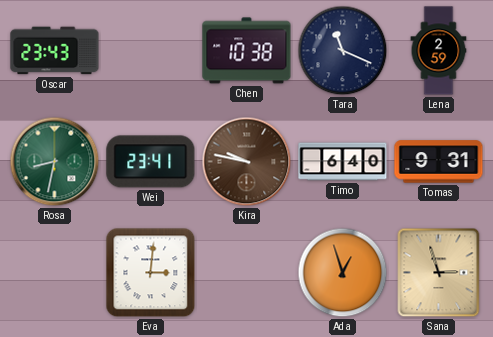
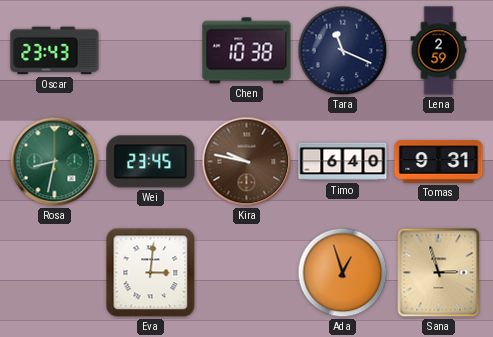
Wei: 23:41 -> 23:45 (151, 162)
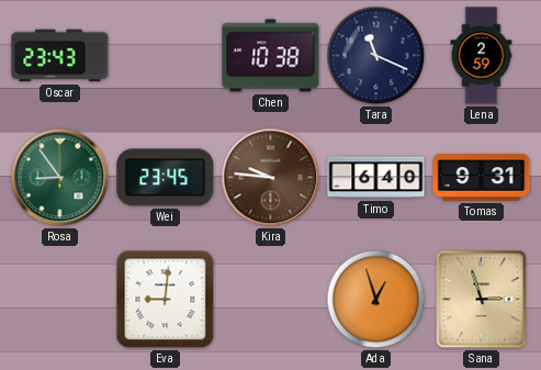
Rosa: 8:32 -> 8:54 (60, 178)
Kira: 9:47 -> 9:46 (271, 178)
Eva: 3:01 -> 9:01 (166, 300)
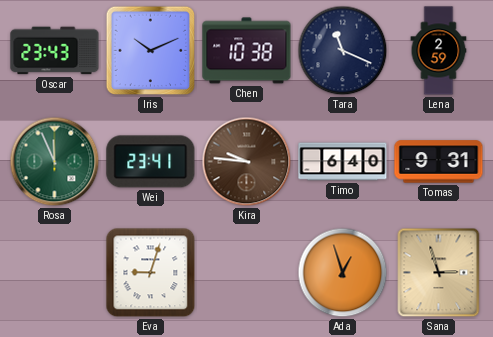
Iris: none -> 10:11 (151, 51)
Rosa: 8:54 -> 11:56 (55, 162)
Wei: 23:45 -> 23:41 (151, 162)
Eva: 9:01 -> 9:03 (151, 273)
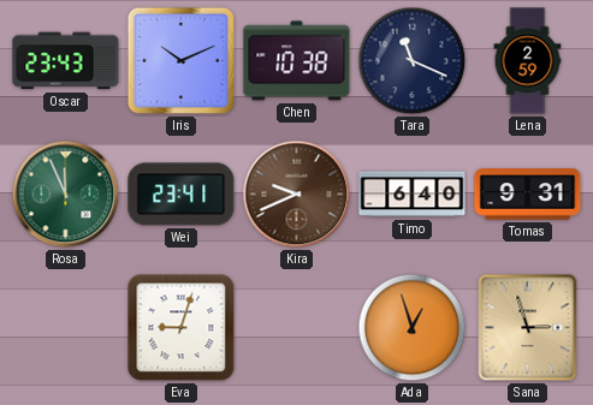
Kira: 9:46 -> 9:41 (297, 195)
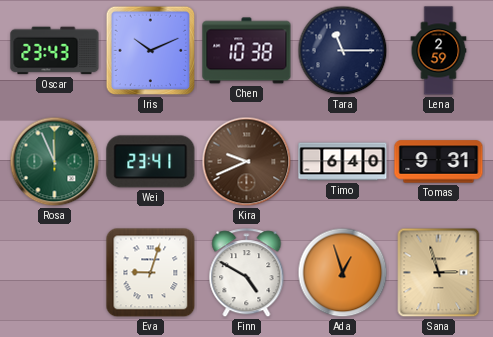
Tara: 11:19 -> 11:15 (343, 51)
Finn: none -> 4:50 (247, 273)
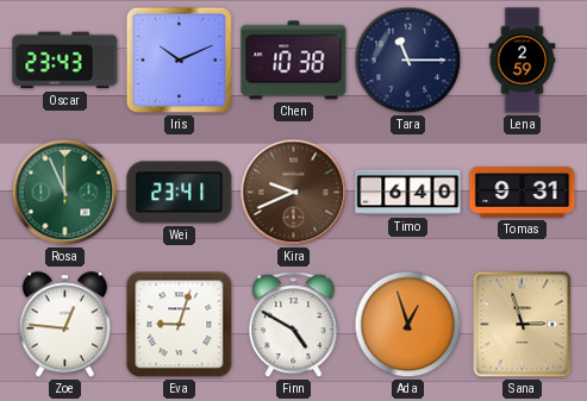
Zoe: none -> 12:46 (65, 325)
